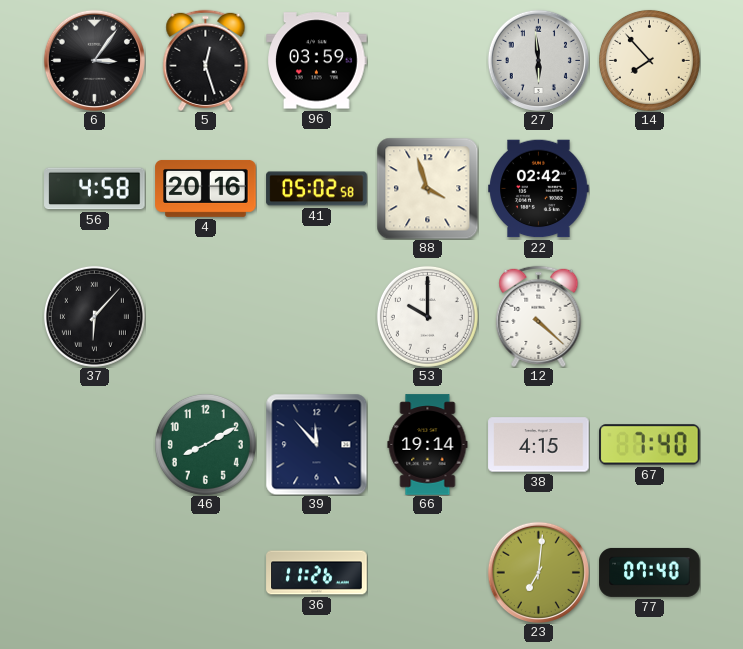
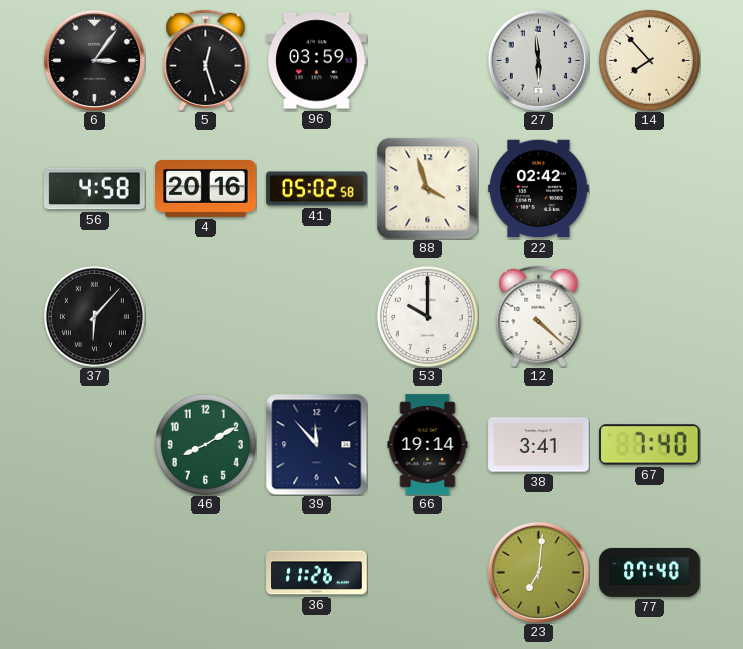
38: 4:15 -> 3:41 (539, 445)
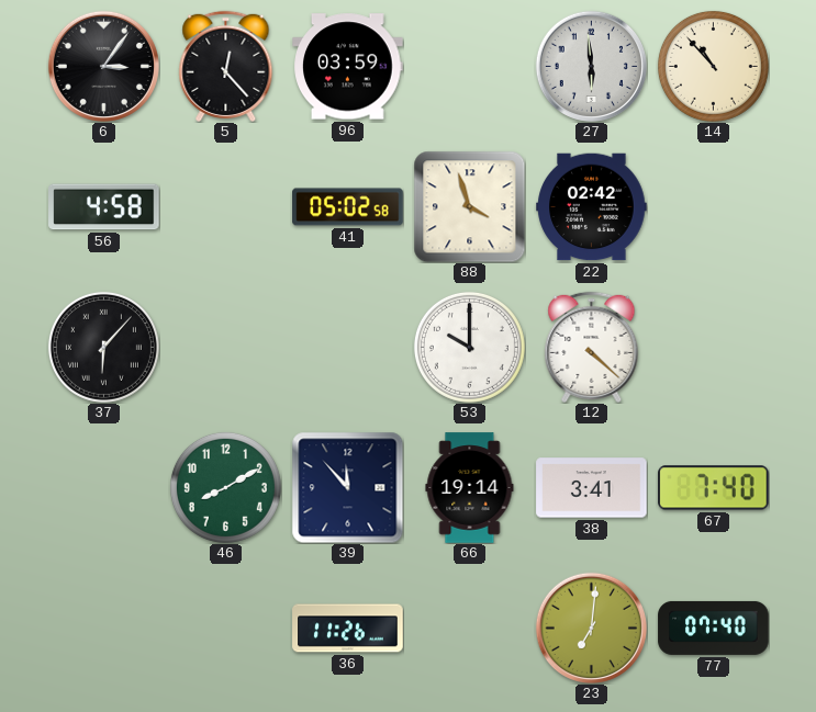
5: 12:27 -> 12:23 (226, 66)
14: 7:53 -> 10:53 (713, 66)
4: 20:16 -> none (206, 188)
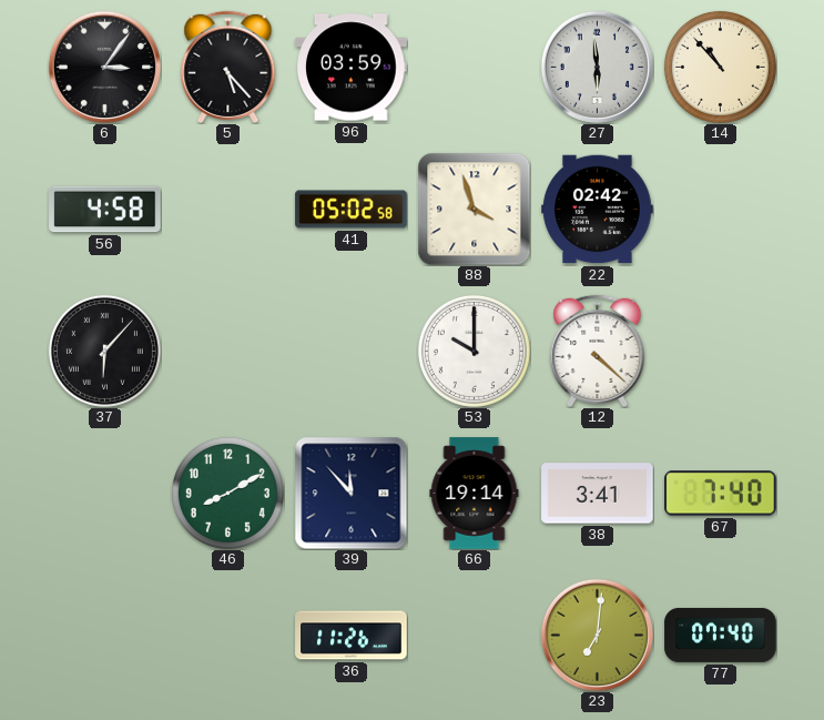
5: 12:23 -> 5:23 (228, 67)
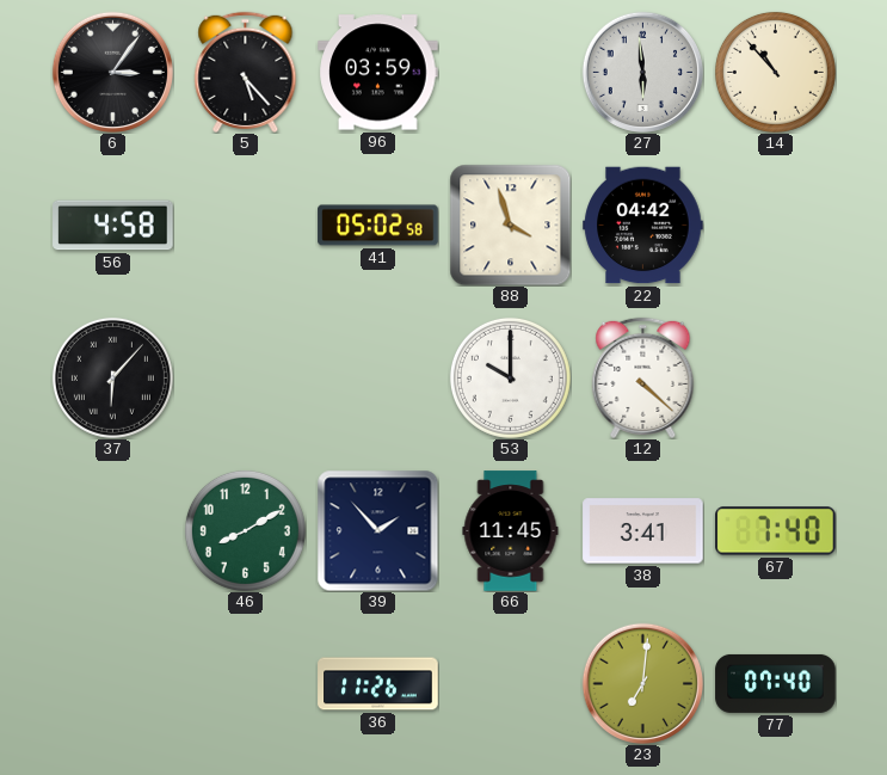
22: 02:42 -> 04:42 (643, 226)
39: 11:53 -> 1:53 (377, 530)
66: 19:14 -> 11:45 (511, 531)
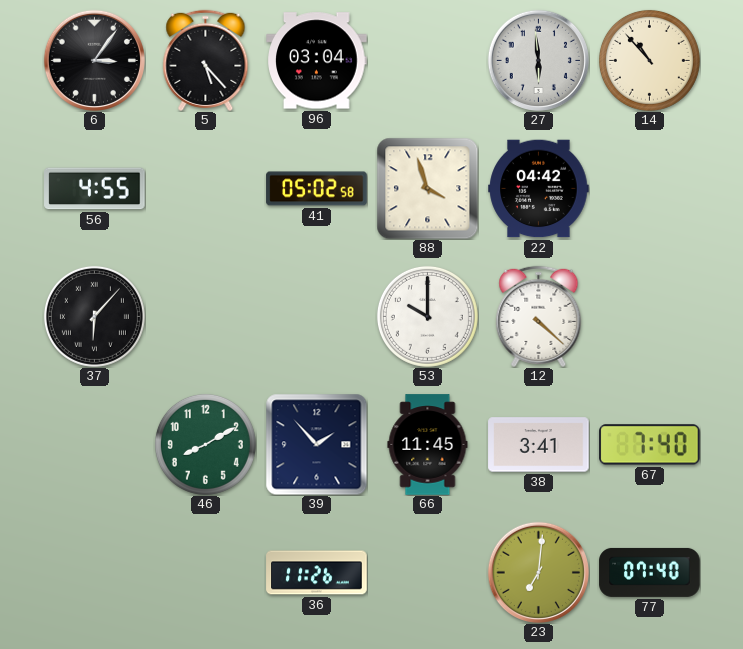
96: 03:59 -> 03:04 (317, 61)
56: 4:58 -> 4:55 (95, 189)
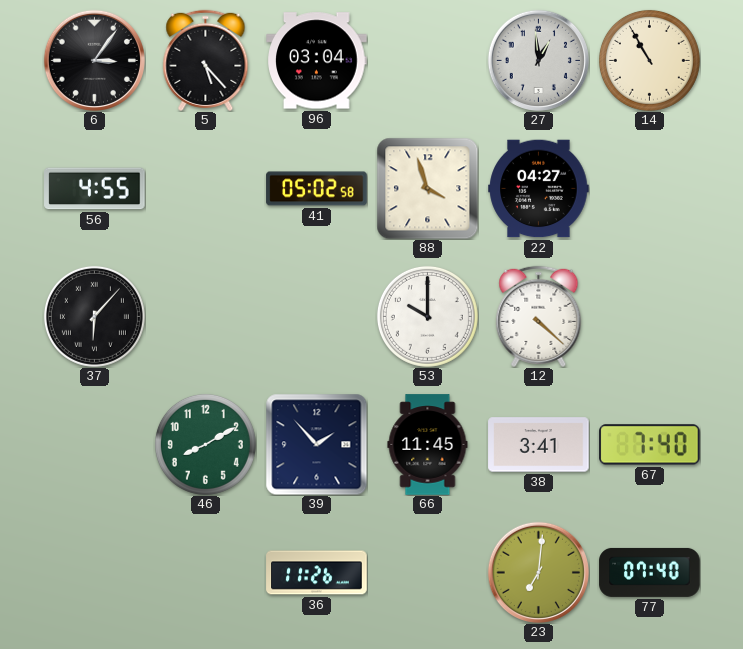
27: 5:59 -> 12:59 (538, 60)
14: 10:53 -> 10:55 (649, 60)
22: 04:42 -> 04:27 (539, 189)
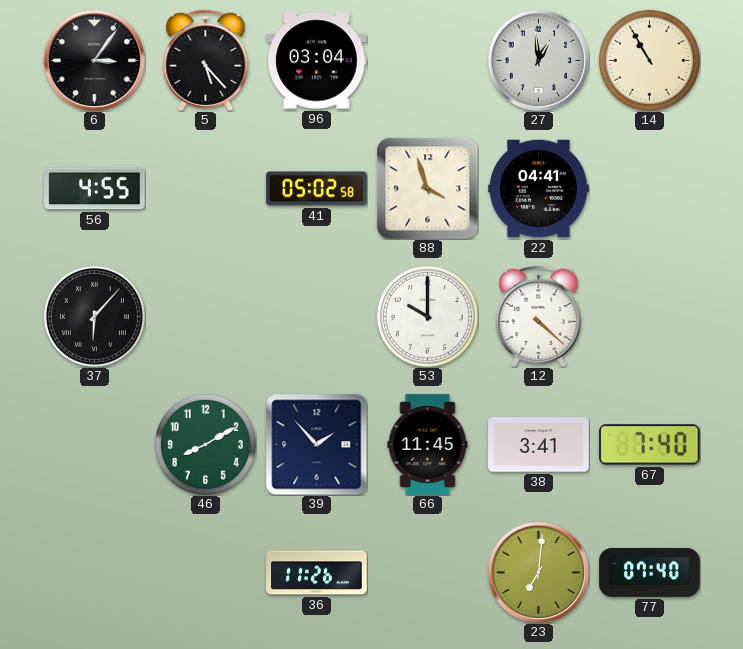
22: 04:27 -> 04:41 (539, 189)
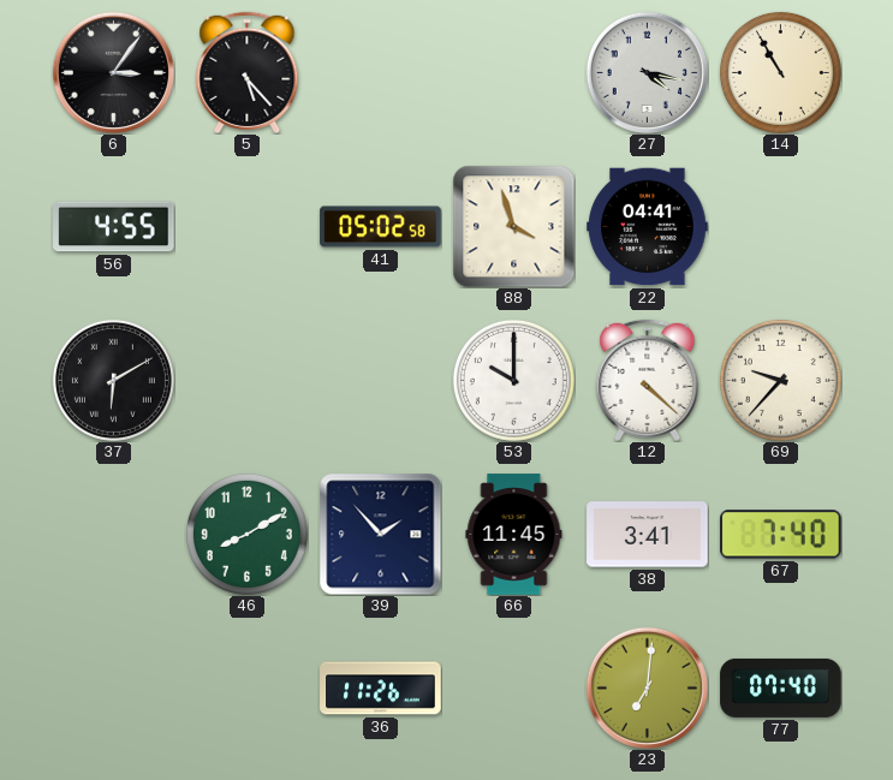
96: 03:04 -> none (317, 61)
27: 12:59 -> 4:17 (647, 72)
37: 6:07 -> 6:10 (113, 380)
69: none -> 9:37 (780, 380)
